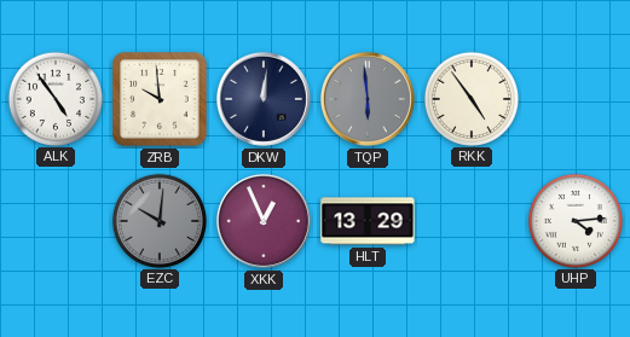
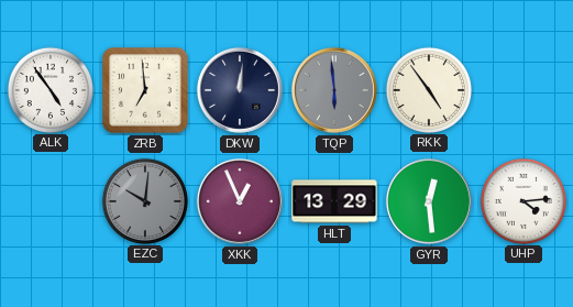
ZRB: 9:59 -> 6:59 (145, 90)
GYR: none -> 12:29 (429, 201)
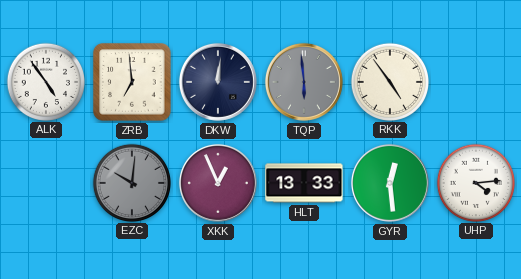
HLT: 13:29 -> 13:33 (304, 183)
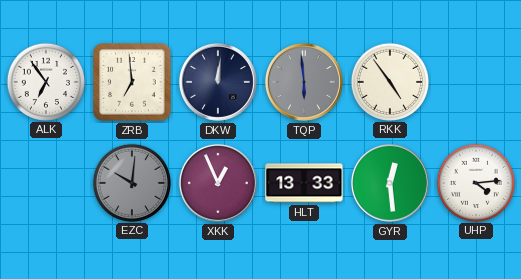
ALK: 4:54 -> 6:54 (45, 81)
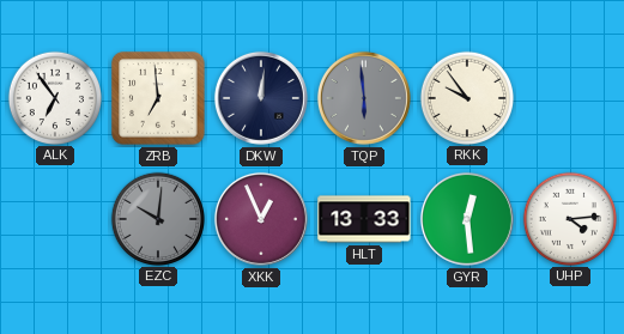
RKK: 4:54 -> 9:54 (466, 97)
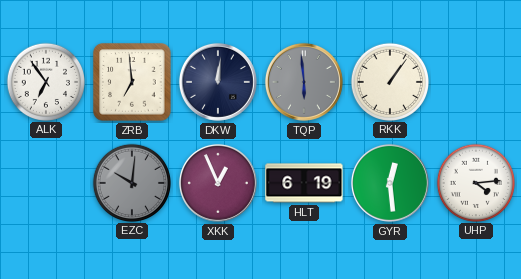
RKK: 9:54 -> 1:06 (389, 81)
HLT: 13:33 -> 6:19 (304, 183)
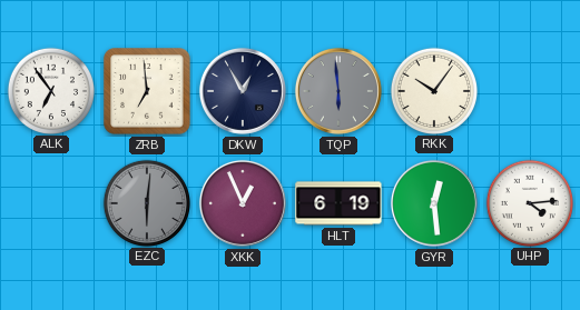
DKW: 12:01 -> 12:55 (243, 91)
RKK: 1:06 -> 10:06 (433, 90)
EZC: 10:01 -> 6:01 (146, 202)
